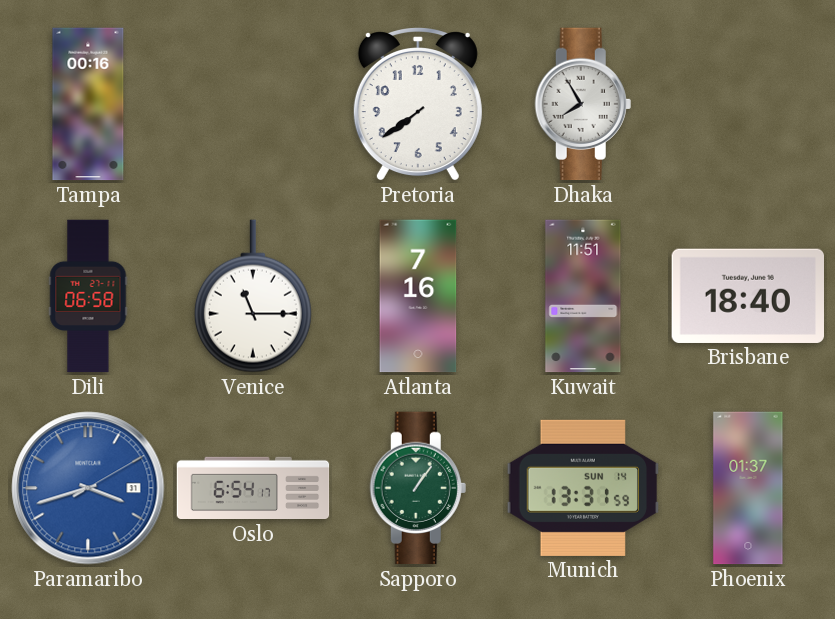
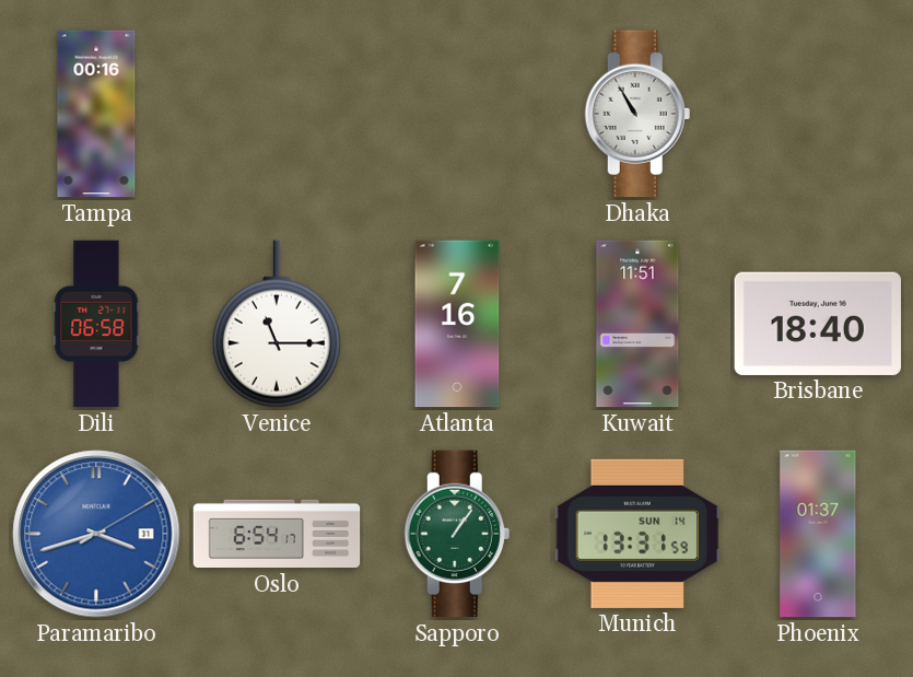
Pretoria: 7:39 -> none (418, 105)
Dhaka: 7:55 -> 10:55 (637, 114)
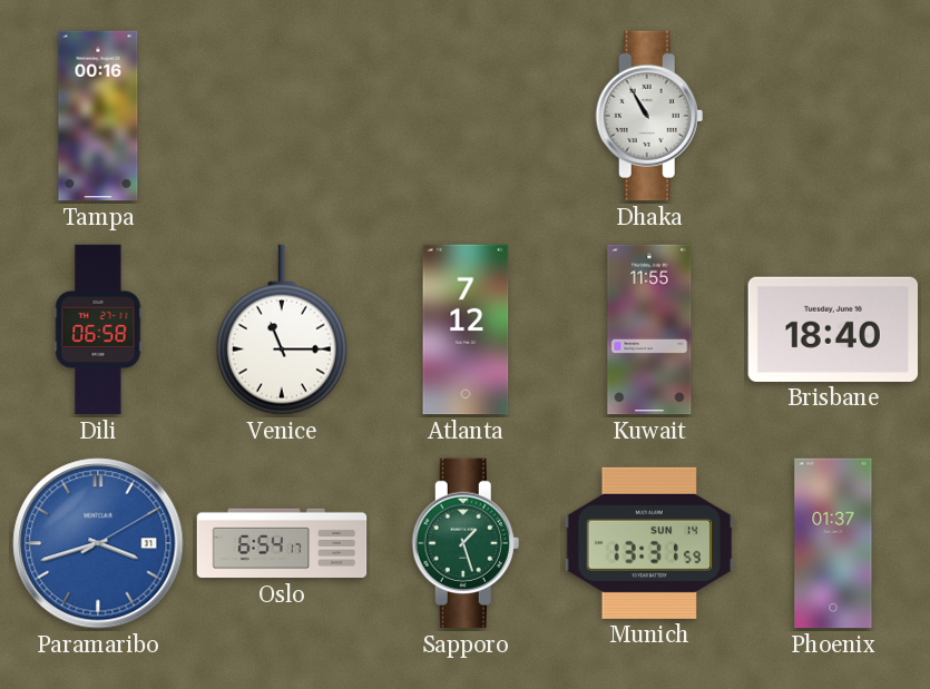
Atlanta: 7:16 -> 7:12 (466, 329)
Kuwait: 11:51 -> 11:55 (649, 329)
Sapporo: 1:06 -> 1:27 (466, 543)
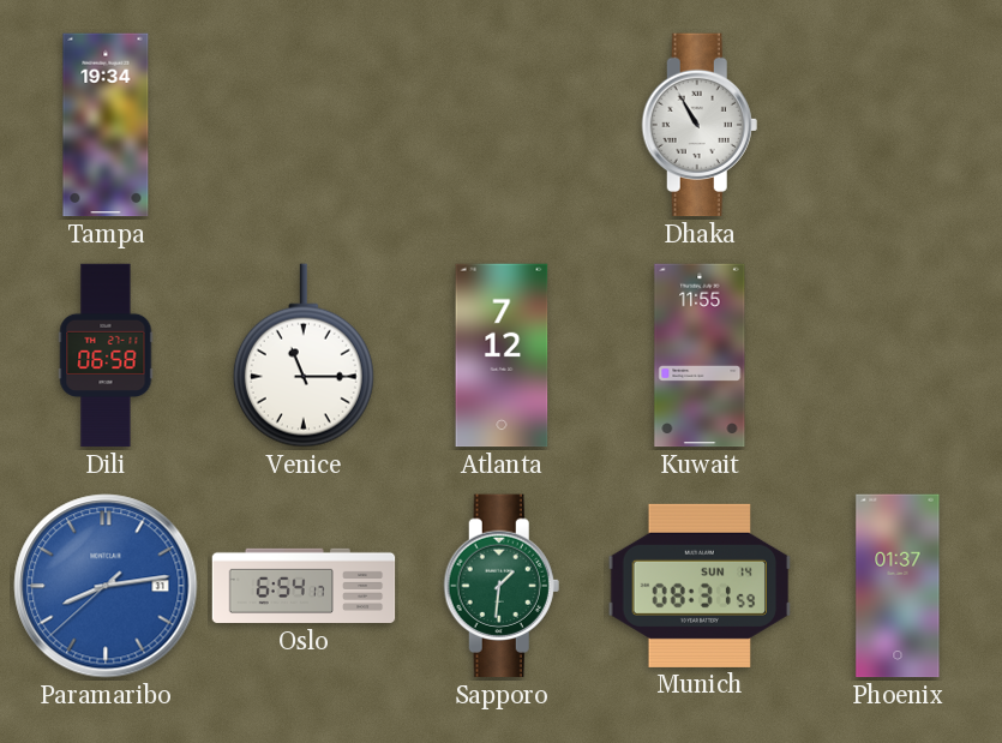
Tampa: 00:16 -> 19:34 (106, 125)
Brisbane: 18:40 -> none (832, 329)
Paramaribo: 3:42 -> 8:13 (106, 586)
Sapporo: 1:27 -> 1:31 (502, 586)
Munich: 13:31 -> 08:31 (700, 586)
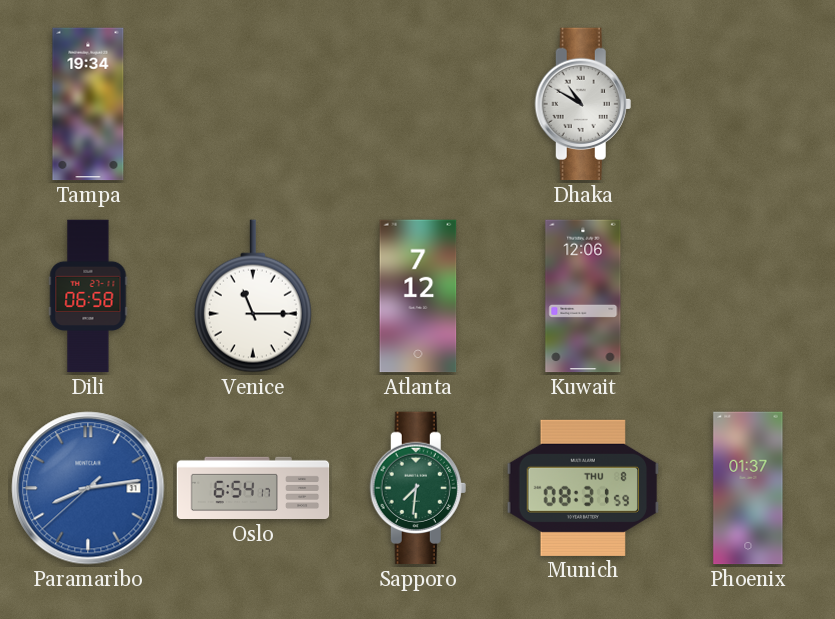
Dhaka: 10:55 -> 10:50 (583, 104)
Kuwait: 11:55 -> 12:06 (583, 296)
Sapporo: 1:31 -> 7:31 (418, 488)
Munich date: SUN 14 -> THU 8 (583, 488)
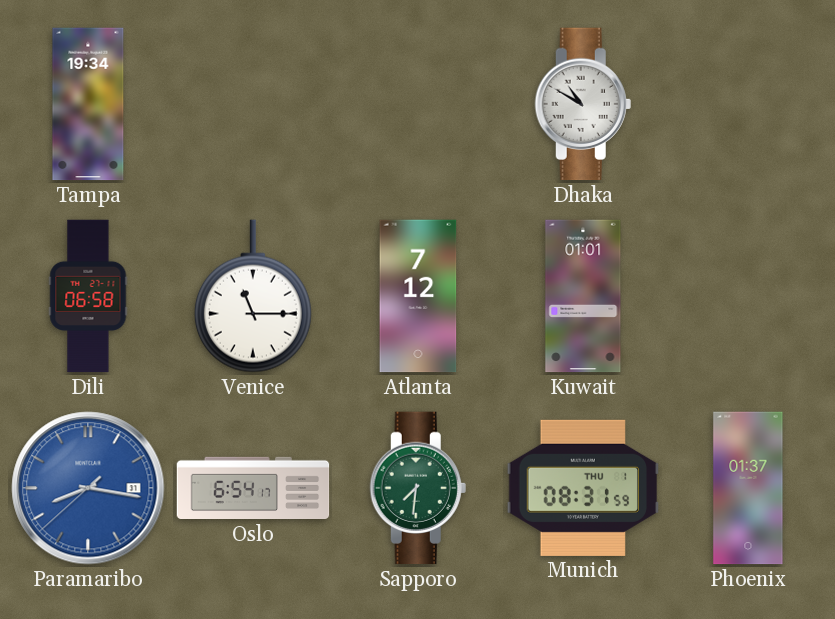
Kuwait: 12:06 -> 01:01 (583, 296)
Paramaribo: 8:13 -> 8:16 (88, 488)
Munich date: THU 8 -> THU 1 (583, 488)
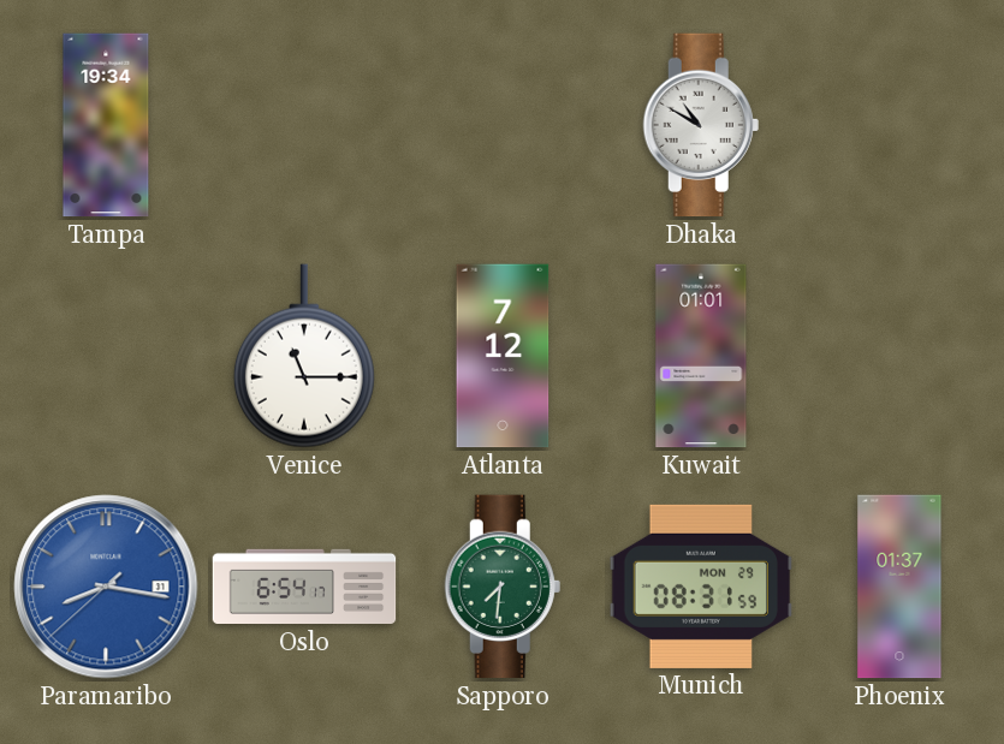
Dili: 06:58 -> none (88, 296)
Munich date: THU 1 -> MON 29 (701, 587)
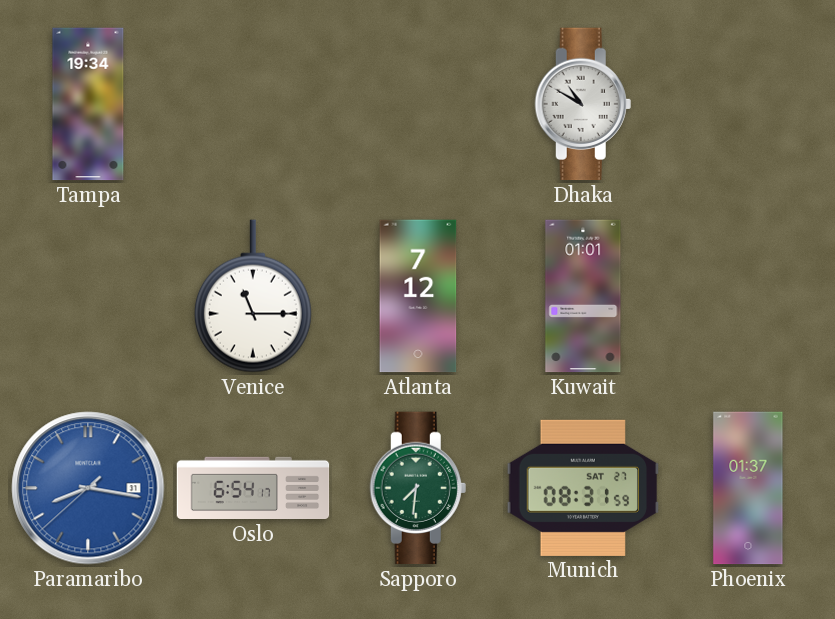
Munich date: MON 29 -> SAT 27 (583, 488)
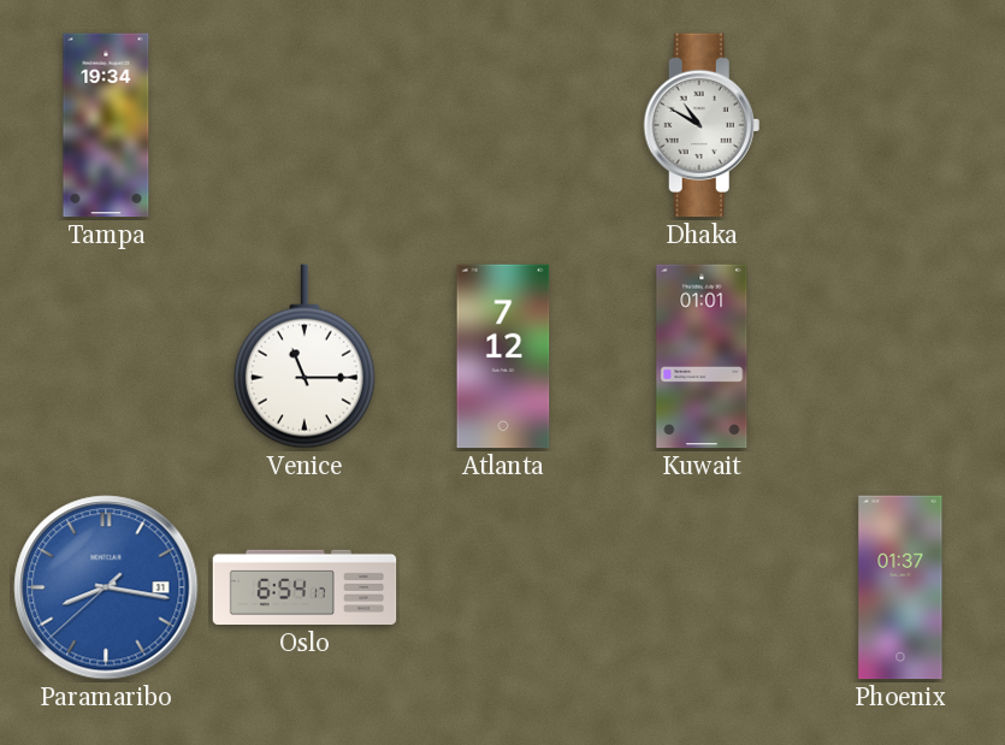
Sapporo: 7:31 -> none (418, 488)
Munich: 08:31 -> none (583, 488)
